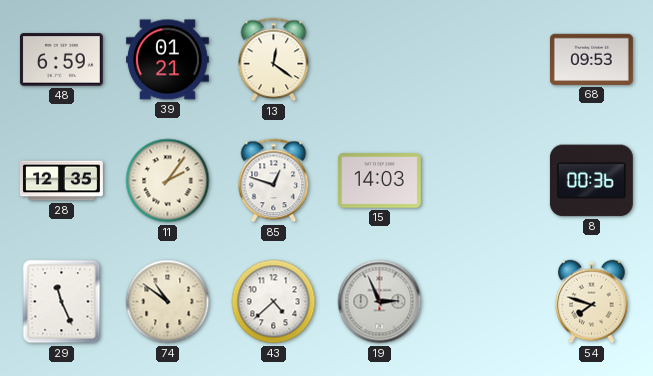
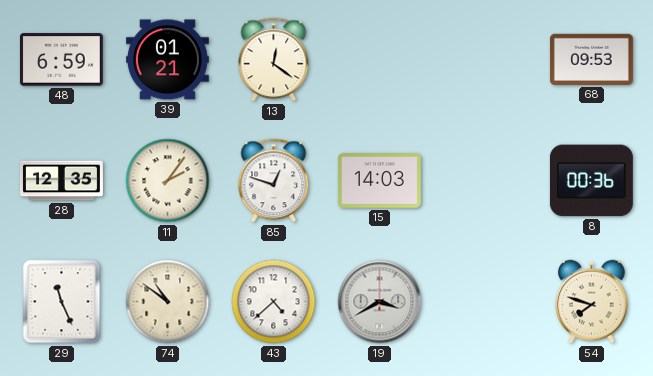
19: 2:56 -> 3:40 (380, 302)
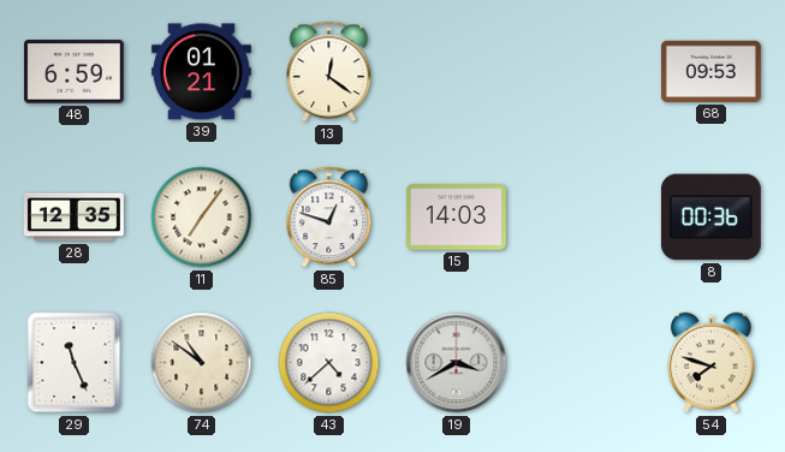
11: 2:06 -> 7:06 (202, 218)
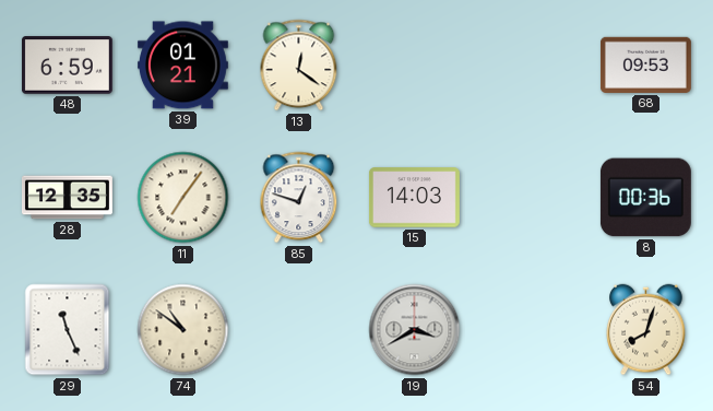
43: 4:38 -> none (329, 363)
54: 7:48 -> 8:03 (646, 330)
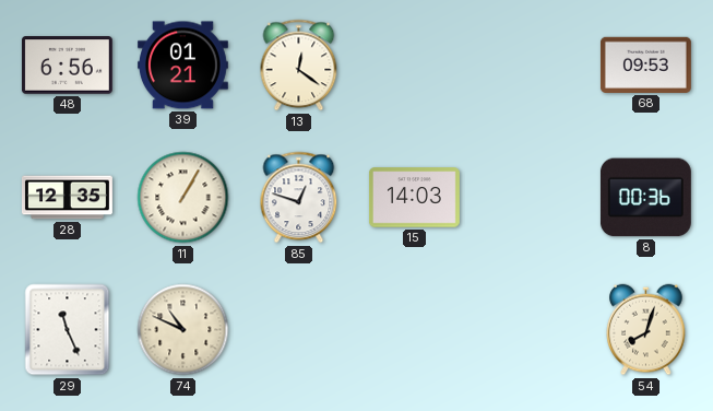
48: 6:59 -> 6:56 (67, 66)
11: 7:06 -> 1:05 (183, 198)
74: 10:51 -> 10:49 (183, 330)
19: 3:40 -> none (415, 330)
